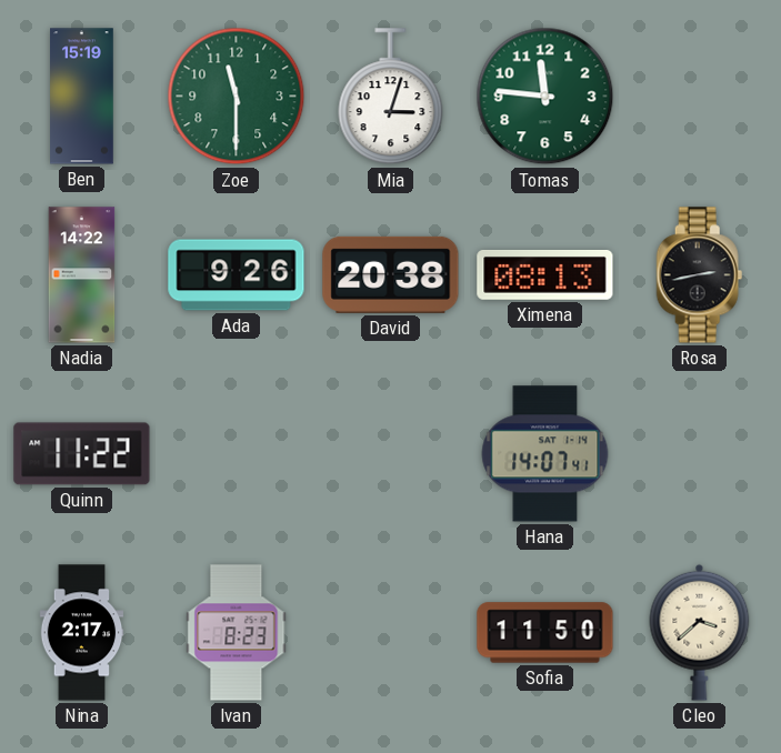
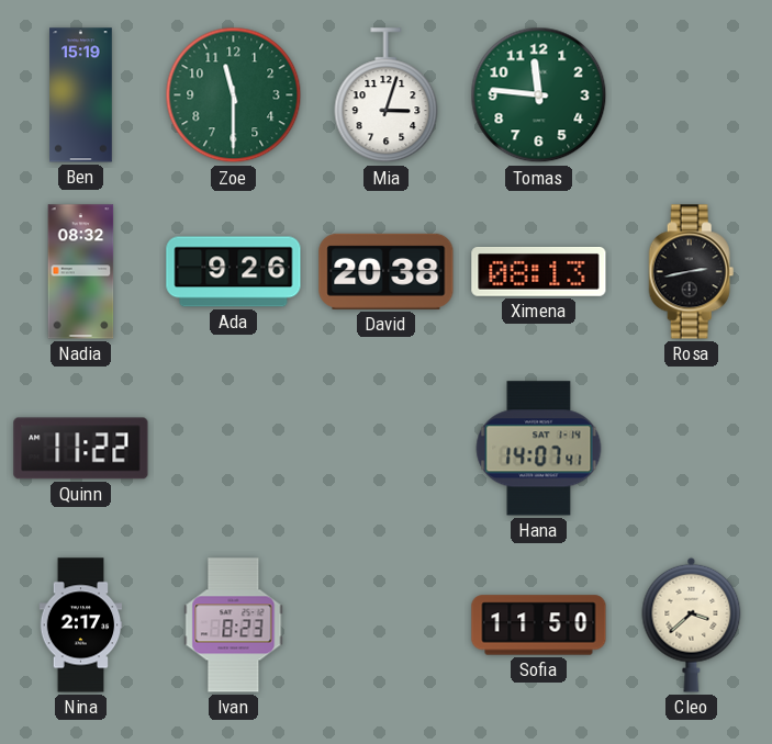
Nadia: 14:22 -> 08:32 (81, 272)
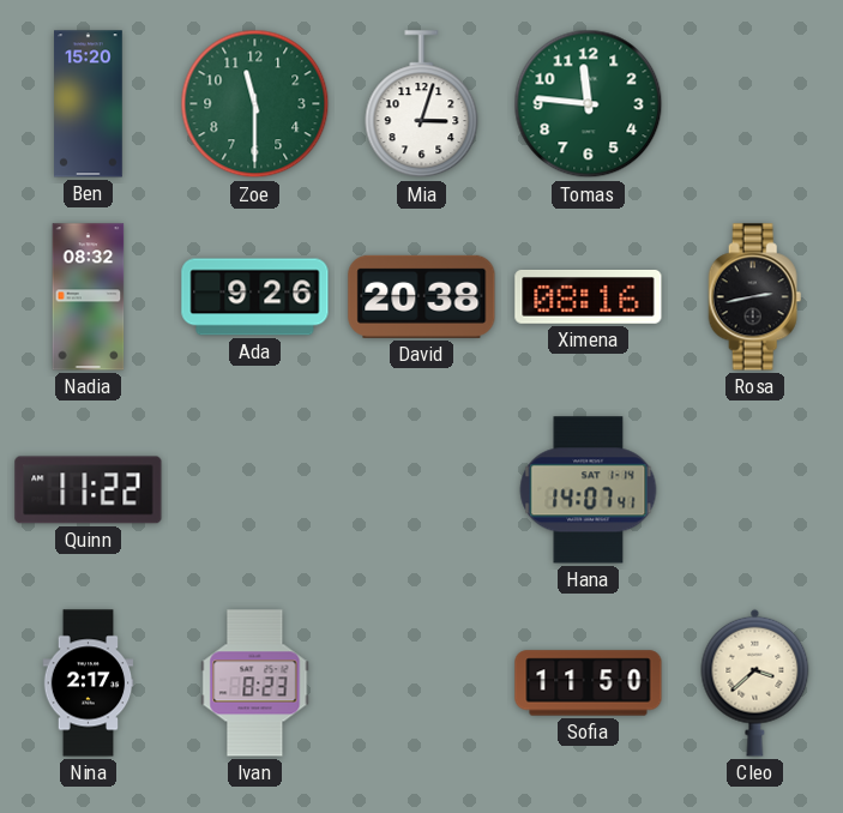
Ben: 15:19 -> 15:20 (89, 104)
Ximena: 08:13 -> 08:16 (589, 297)
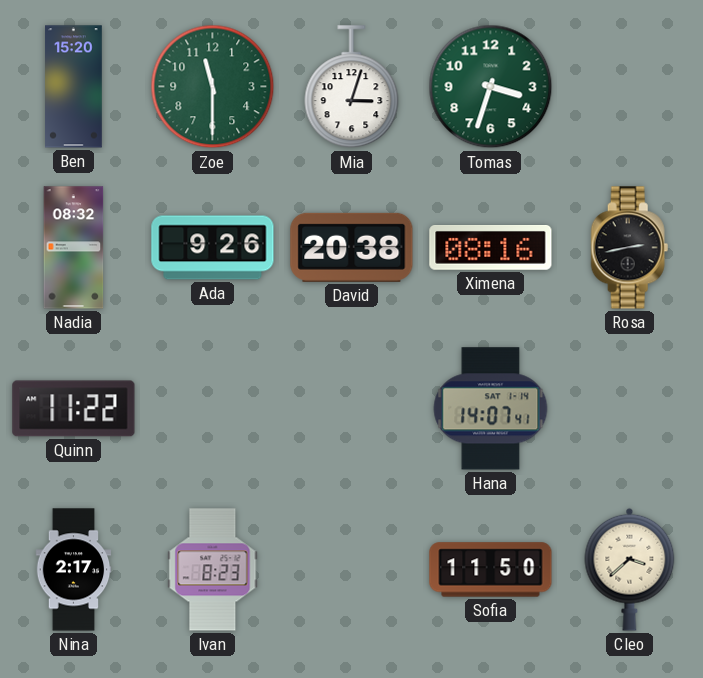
Tomas: 11:46 -> 3:33 (491, 87)
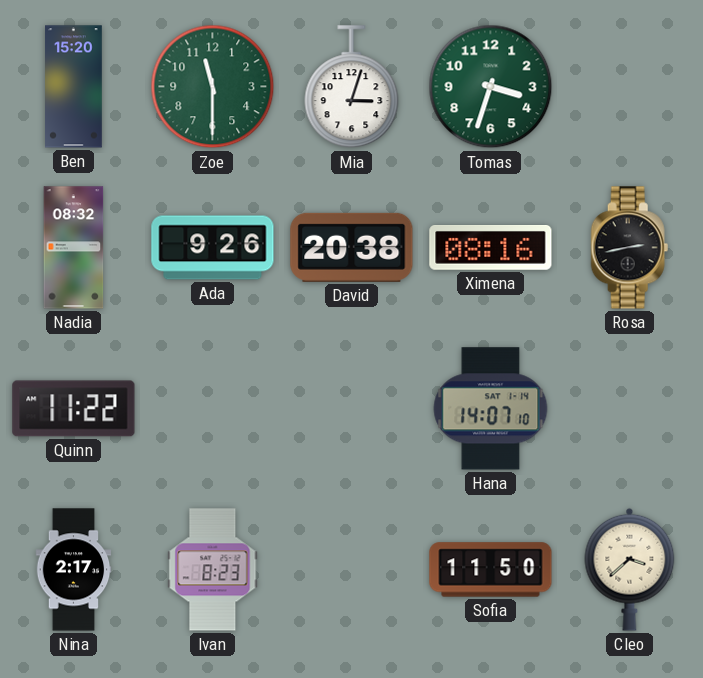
Hana: 14:07:41 -> 14:07:10 (491, 409)
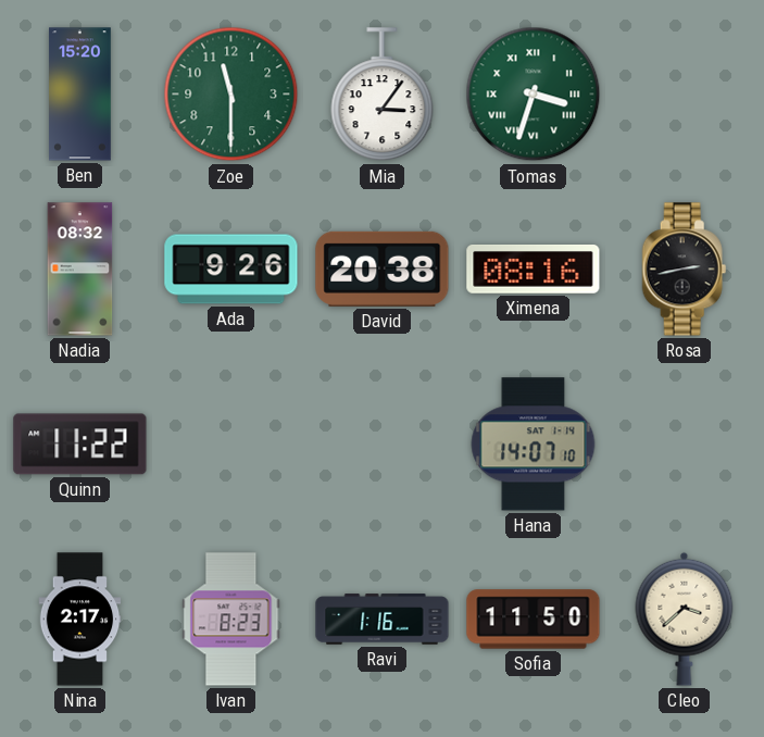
Mia: 3:03 -> 3:06 (383, 95)
Tomas numerals: Arabic -> Roman (534, 95)
Ravi: none -> 1:16 (383, 620)
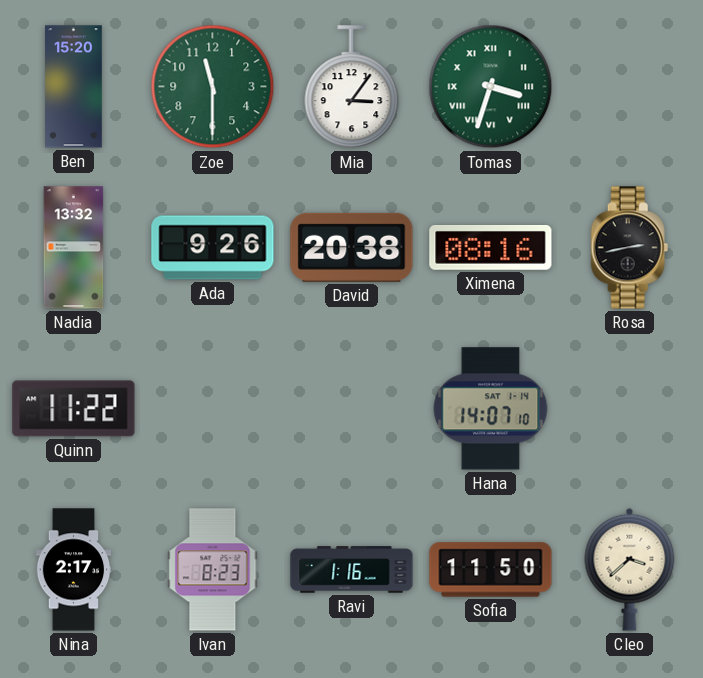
Nadia: 08:32 -> 13:32 (74, 248)
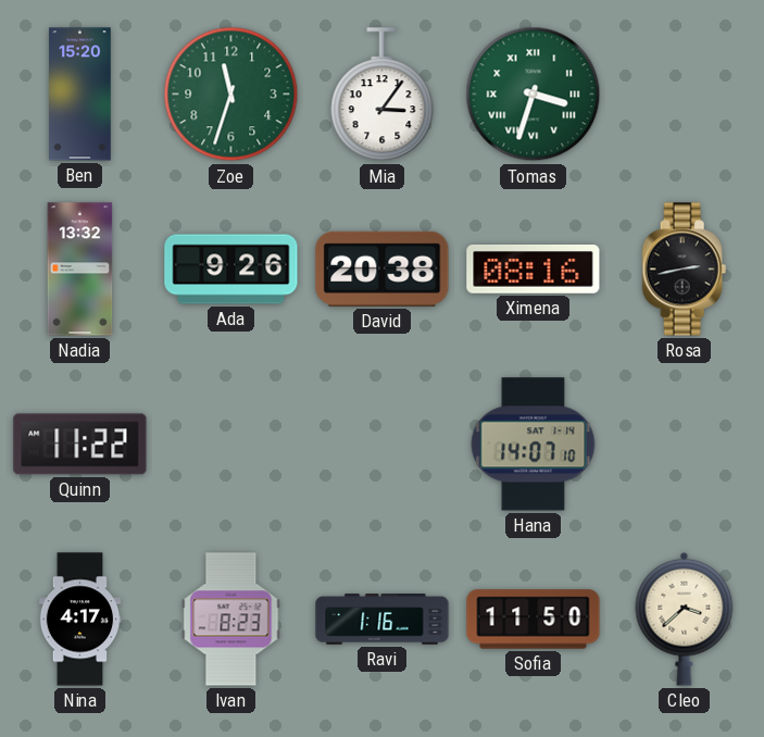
Zoe: 11:30 -> 11:33 (231, 95)
Nina: 2:17 -> 4:17 (80, 620)
